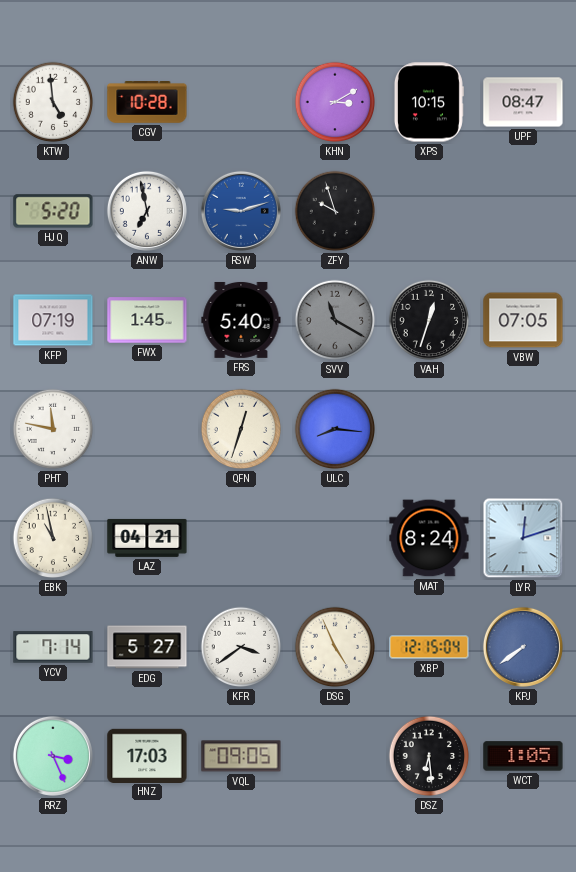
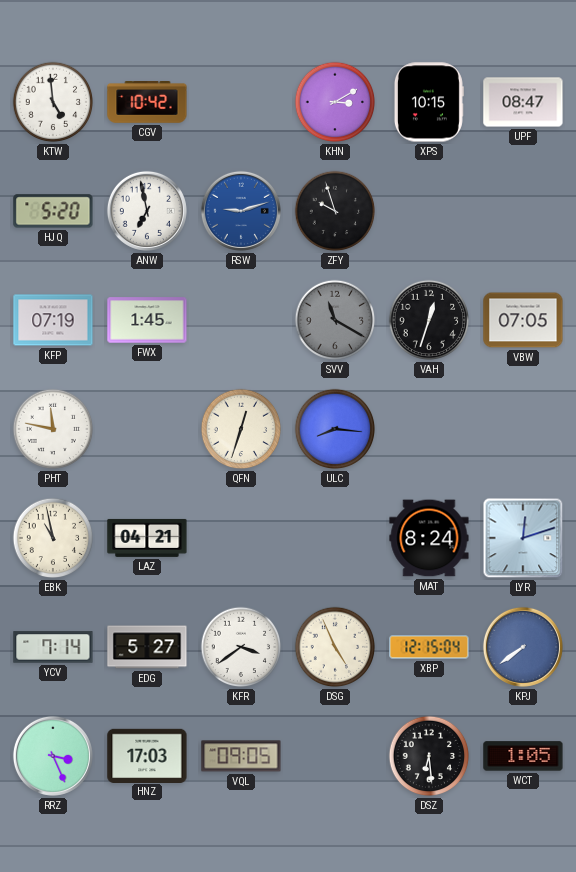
CGV: 10:28 -> 10:42 (147, 103)
FRS: 5:40 -> none (241, 320)
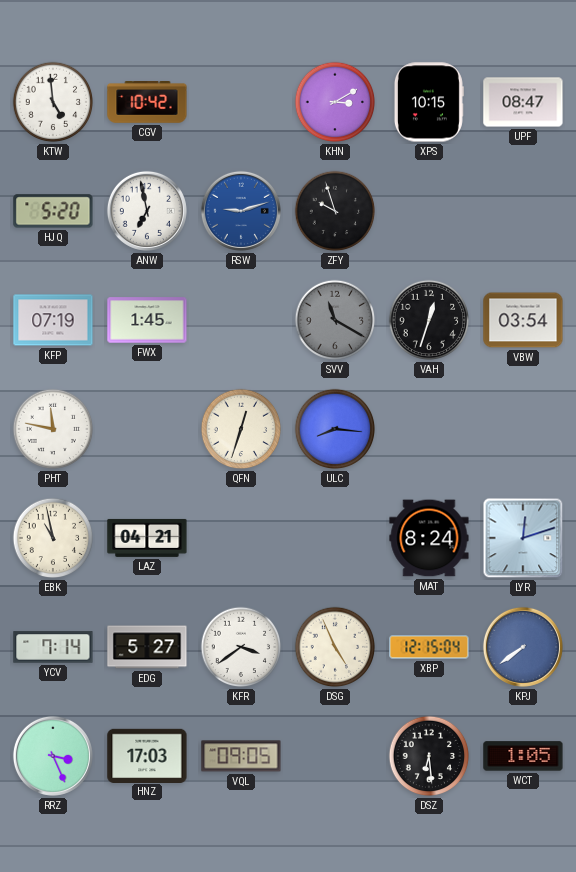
VBW: 07:05 -> 03:54 (523, 320)
